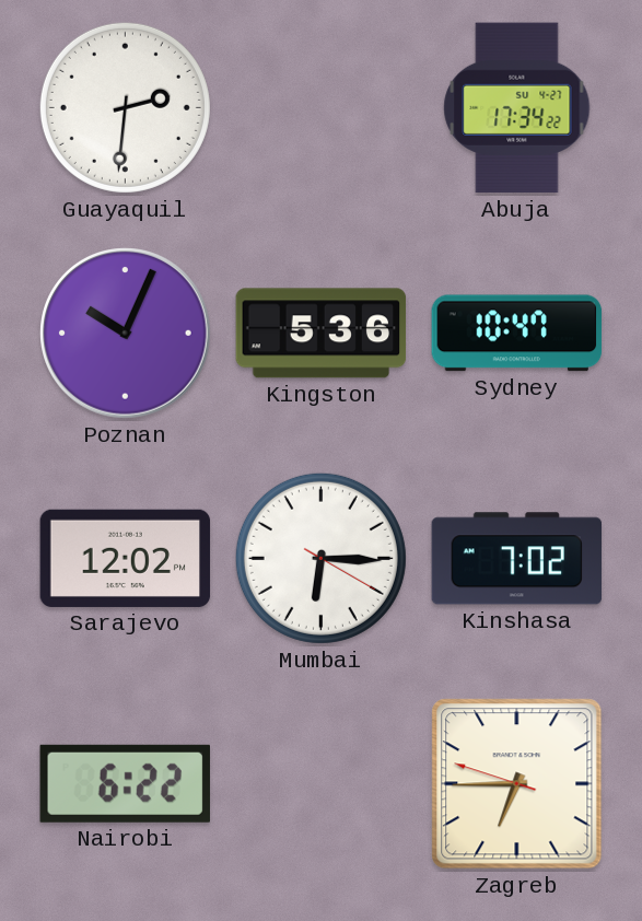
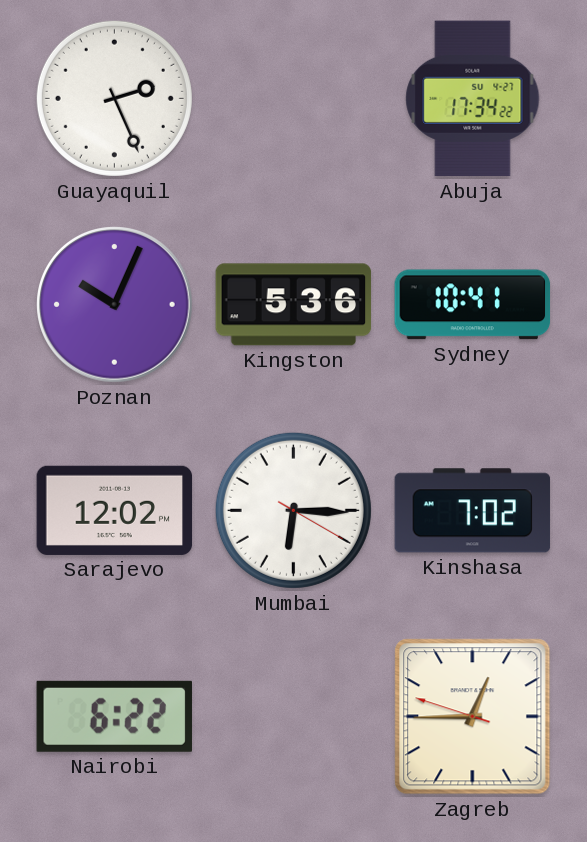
Guayaquil: 2:31 -> 2:26 (114, 98)
Sydney: 10:47 -> 10:41 (473, 305)
Zagreb: 6:44 -> 12:44 (473, 717)
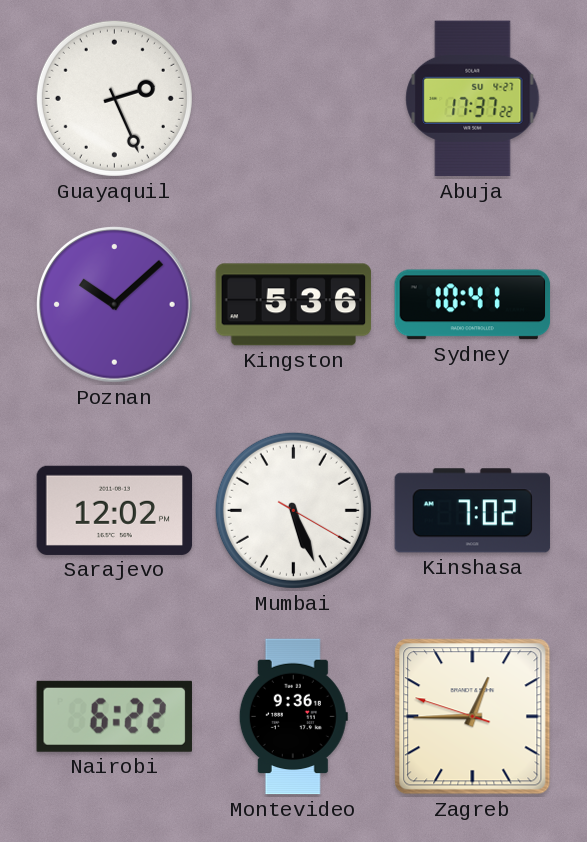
Abuja: 17:34 -> 17:37 (473, 99)
Poznan: 10:04 -> 10:08 (115, 305)
Mumbai: 6:15 -> 5:26 (293, 510)
Montevideo: none -> 9:36 (293, 717)
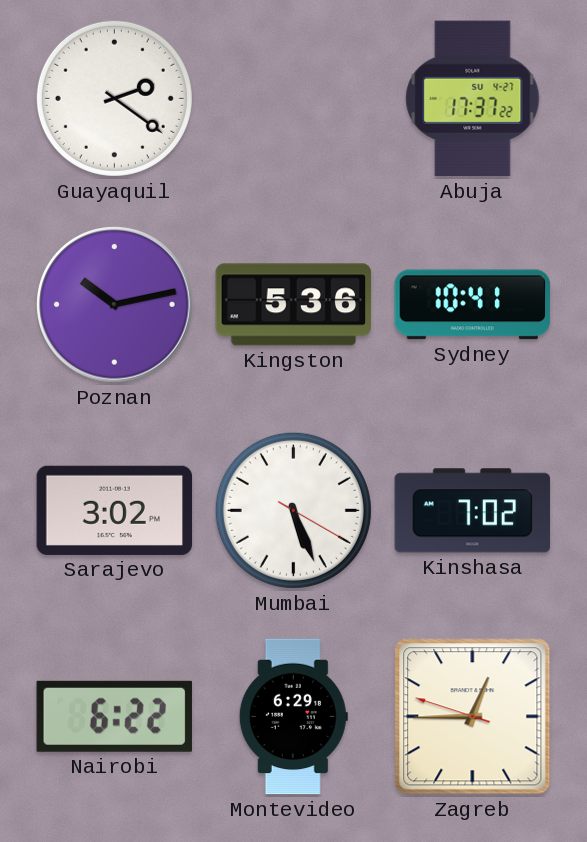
Guayaquil: 2:26 -> 2:21 (114, 98)
Poznan: 10:08 -> 10:13 (115, 305)
Sarajevo: 12:02 -> 3:02 (115, 510)
Montevideo: 9:36 -> 6:29 (293, 717)
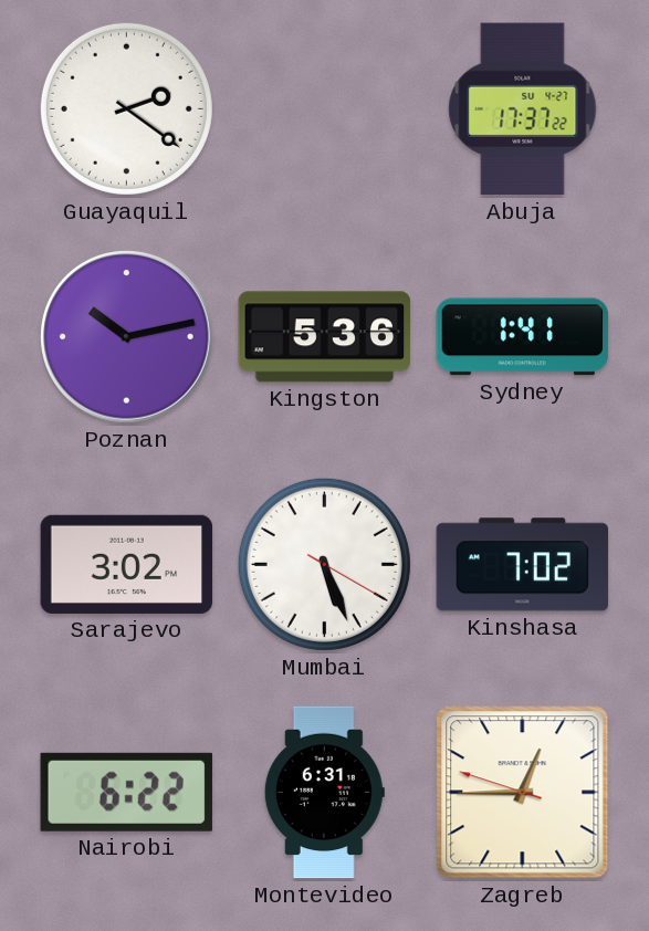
Sydney: 10:41 -> 1:41 (523, 337)
Montevideo: 6:29 -> 6:31 (324, 793)
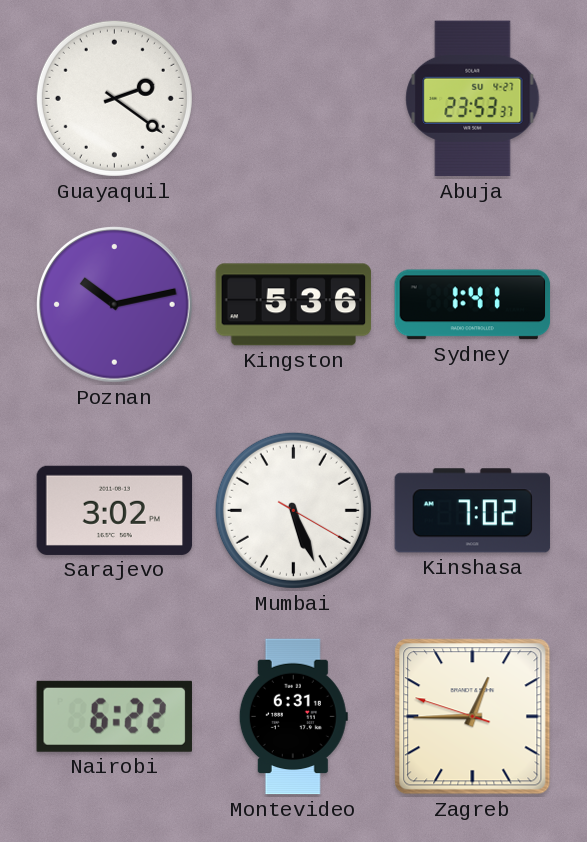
Abuja: 17:37 -> 23:53 (473, 99)
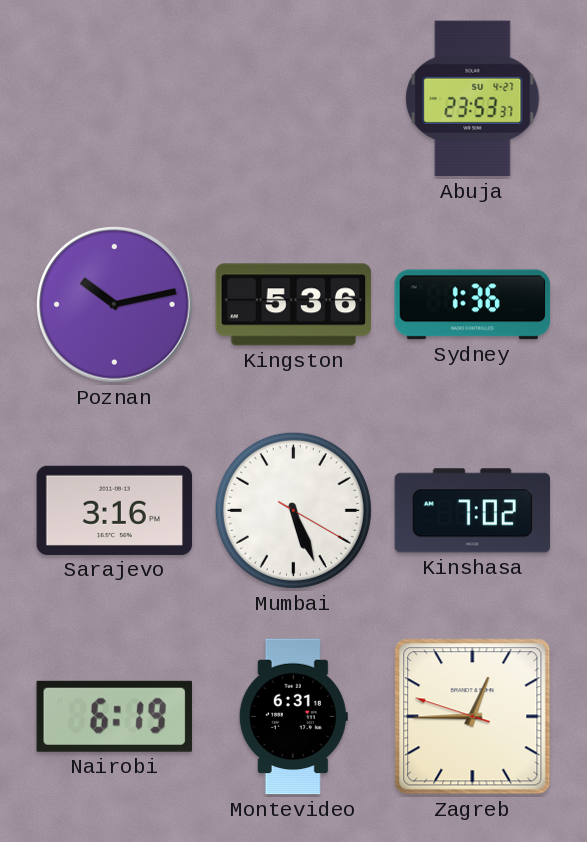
Guayaquil: 2:21 -> none (114, 98)
Sydney: 1:41 -> 1:36 (473, 305)
Sarajevo: 3:02 -> 3:16 (115, 510)
Nairobi: 6:22 -> 6:19 (114, 716)
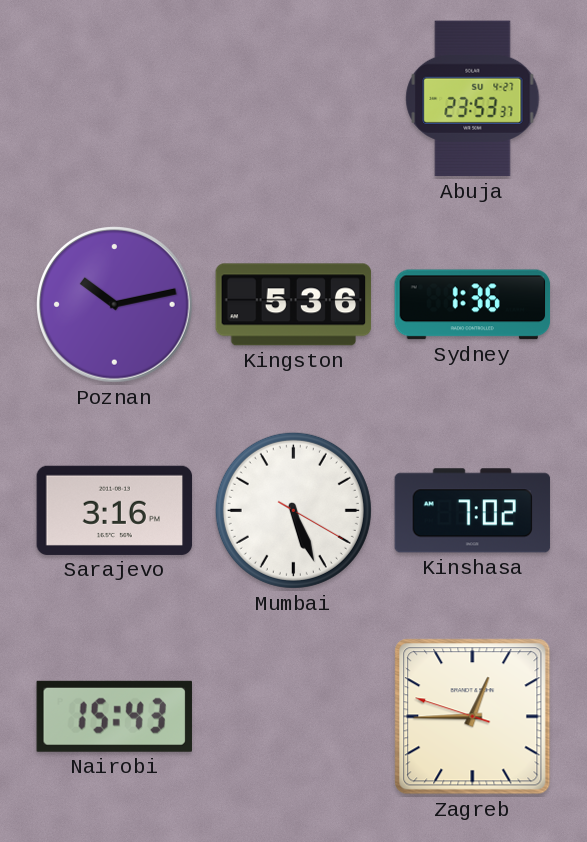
Nairobi: 6:19 -> 15:43 (114, 716)
Montevideo: 6:31 -> none (293, 717)
